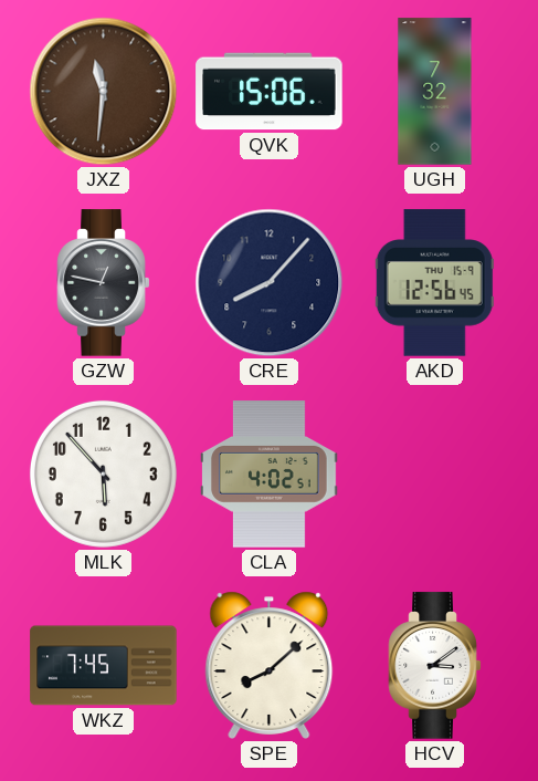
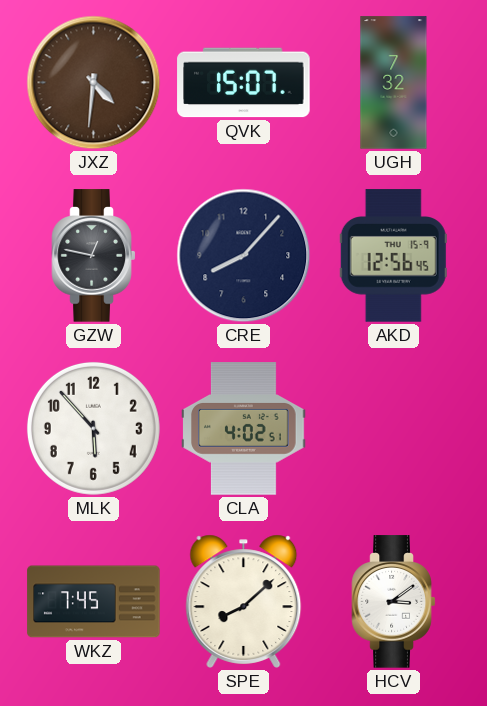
JXZ: 11:31 -> 4:31 (94, 83)
QVK: 15:06 -> 15:07 (244, 83)
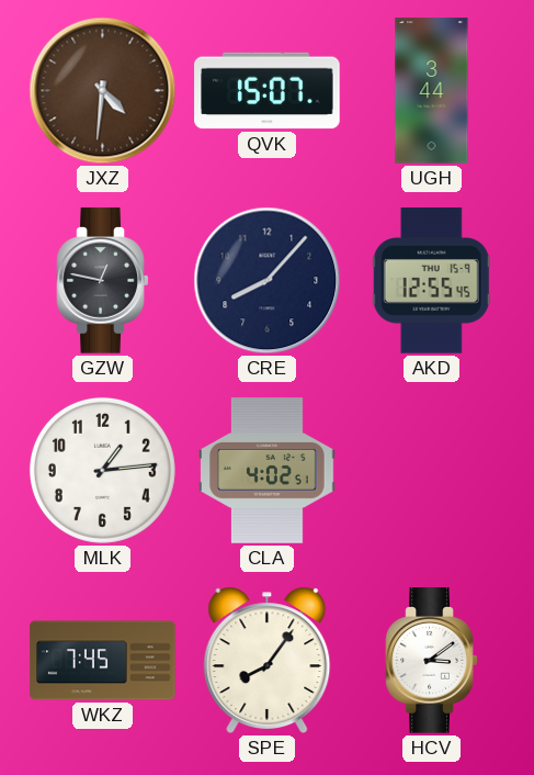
UGH: 7:32 -> 3:44 (432, 91)
AKD: 12:56 -> 12:55 (431, 281)
MLK: 5:53 -> 1:14 (102, 470)
SPE: 8:08 -> 8:06 (268, 660)
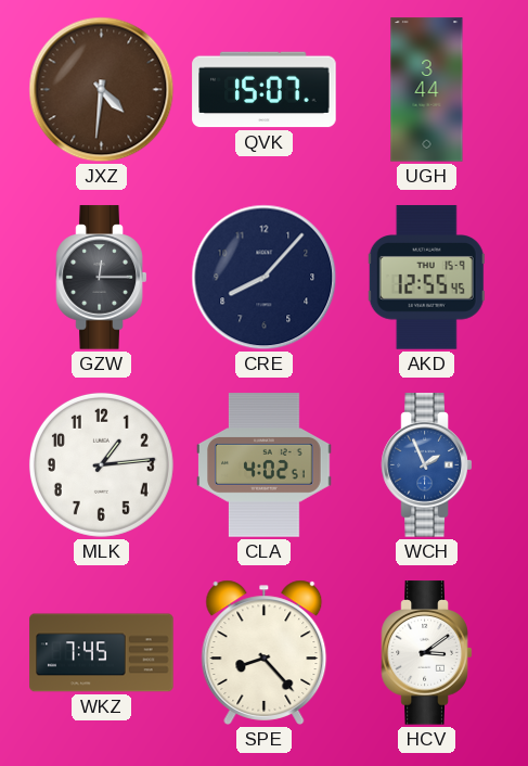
GZW: 12:47 -> 12:15 (102, 278)
WCH: none -> 1:56 (427, 465)
SPE: 8:06 -> 8:23 (265, 652)
